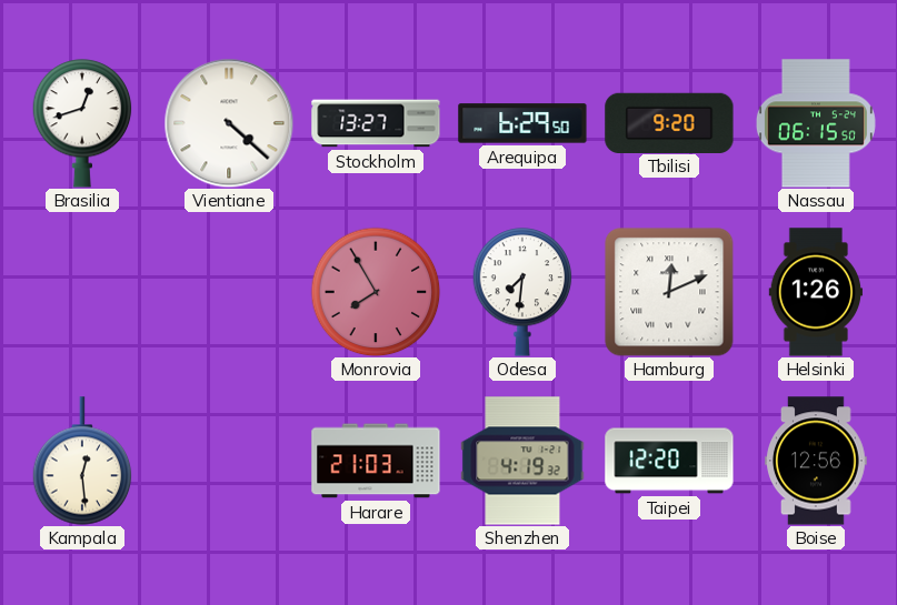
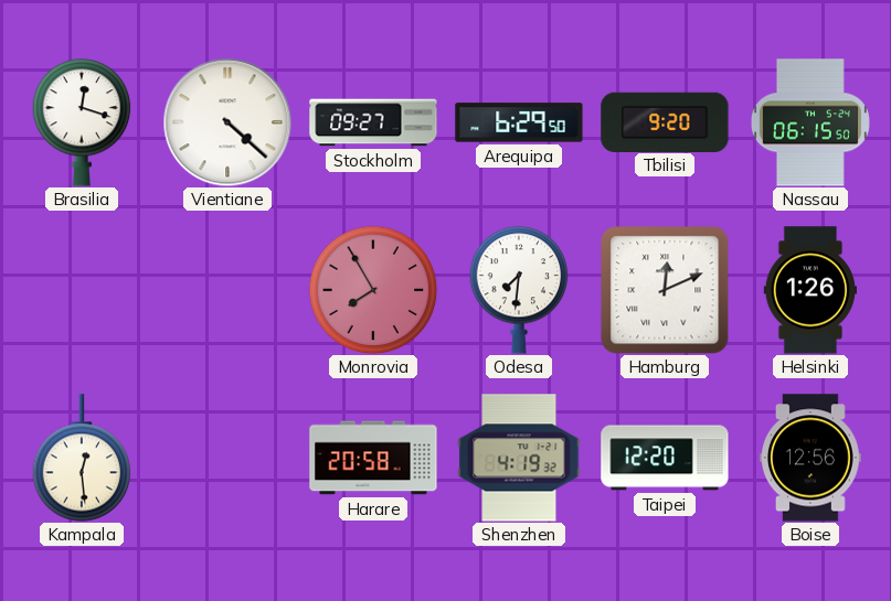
Brasilia: 12:42 -> 12:18 (82, 122)
Stockholm: 13:27 -> 09:27 (373, 122)
Harare: 21:03 -> 20:58 (373, 458)
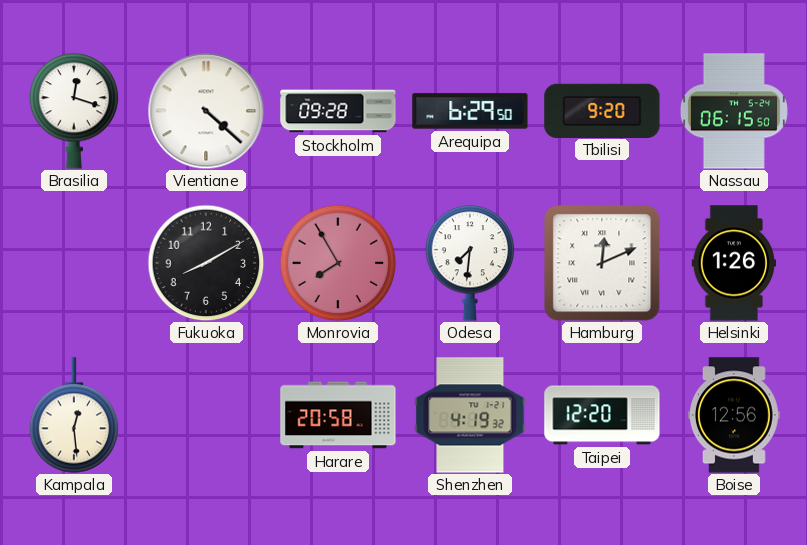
Stockholm: 09:27 -> 09:28 (338, 111)
Fukuoka: none -> 8:10 (206, 263)
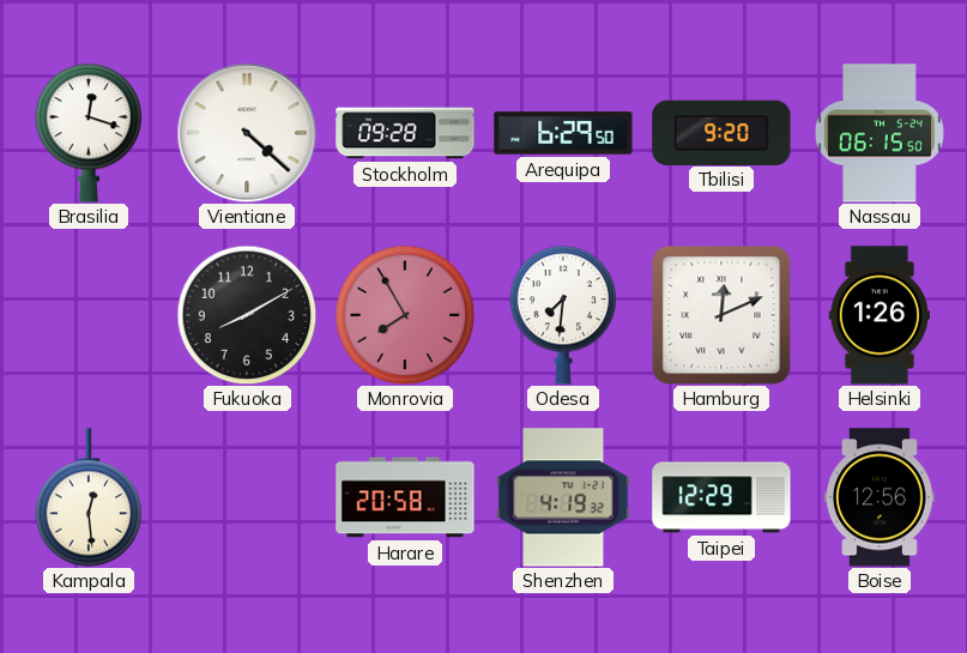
Taipei: 12:20 -> 12:29 (721, 497)
